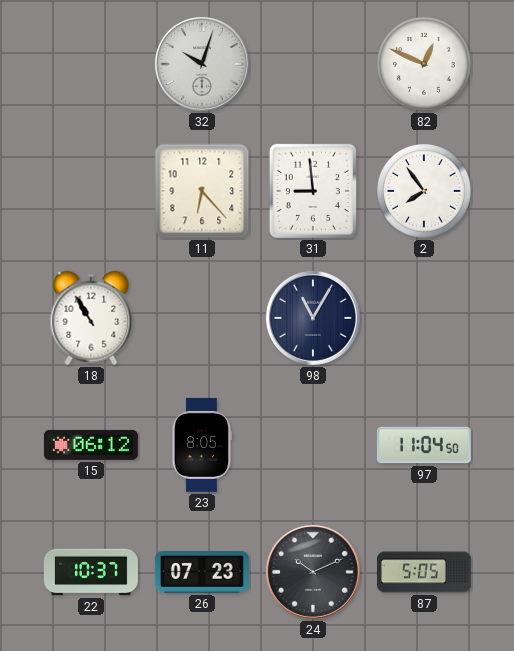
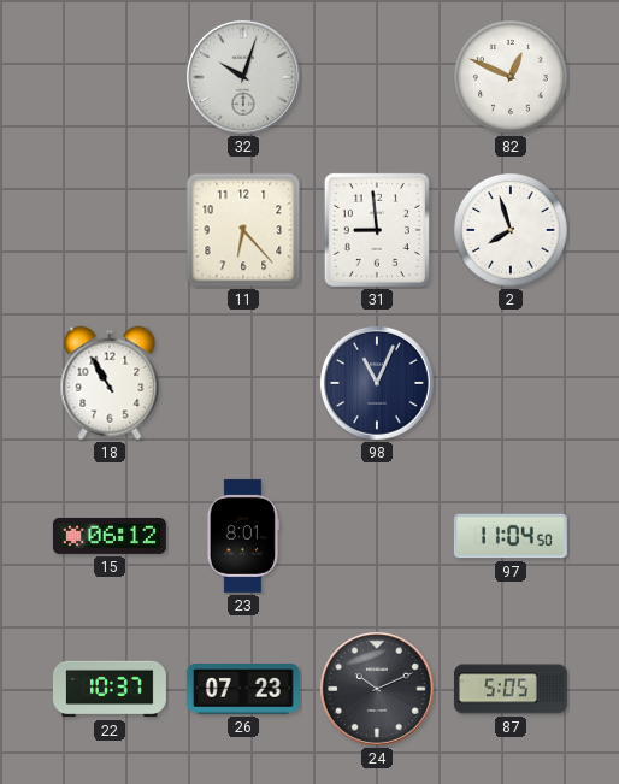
2: 7:54 -> 7:57 (511, 230)
98: 11:05 -> 11:04 (377, 383)
23: 8:05 -> 8:01 (242, 536)
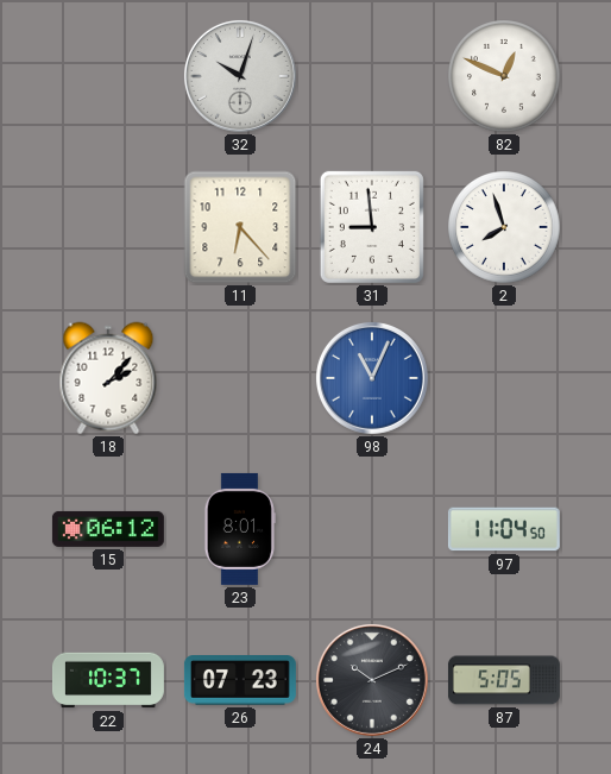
18: 10:55 -> 2:07 (108, 378)
98 dial: navy -> blue (372, 378)
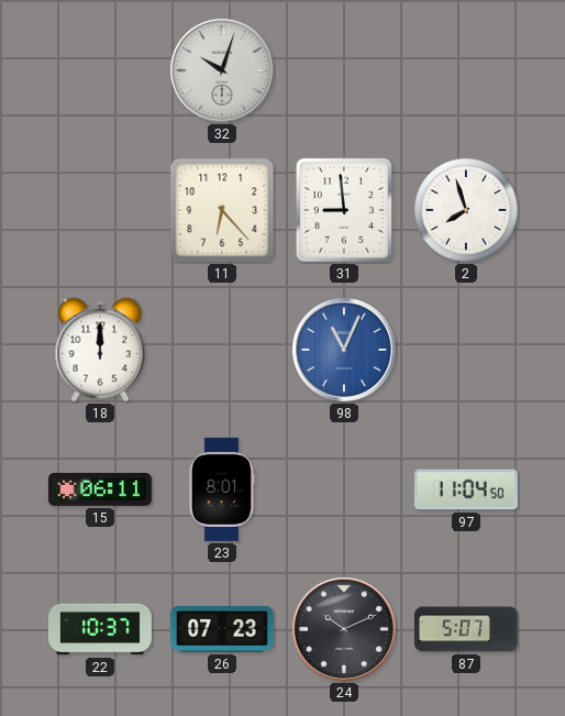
82: 12:49 -> none (504, 76)
18: 2:07 -> 12:00 (100, 350)
15: 06:12 -> 06:11 (100, 489)
87: 5:05 -> 5:07 (466, 629)
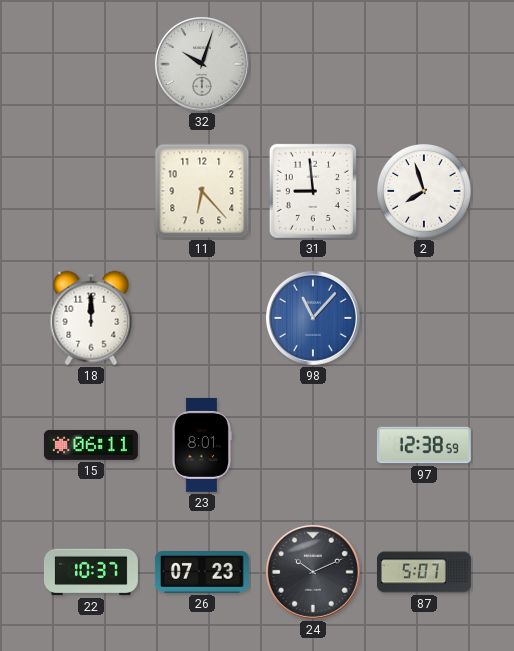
98: 11:04 -> 11:07 (313, 318)
97: 11:04 -> 12:38 (424, 445)
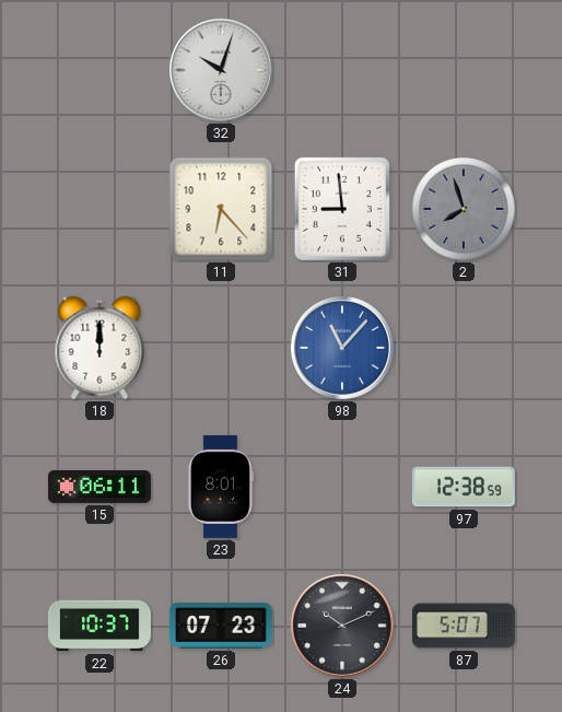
2 dial: white -> grey (464, 209)
